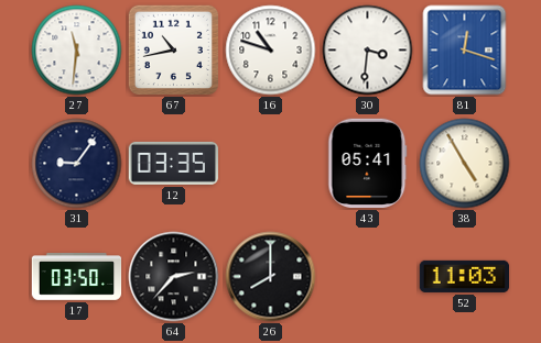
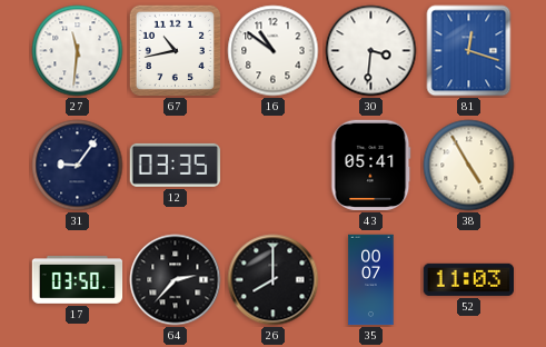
16: 10:48 -> 10:51 (274, 51)
35: none -> 00:07 (371, 280)
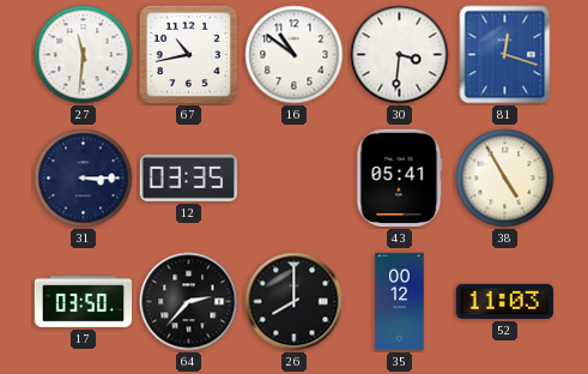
31: 9:06 -> 3:15 (84, 179)
35: 00:07 -> 00:12 (400, 302)
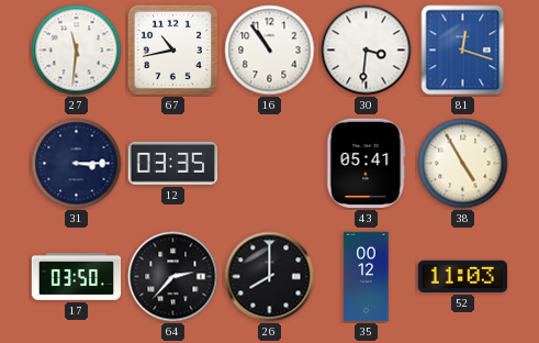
16: 10:51 -> 10:54 (270, 51)
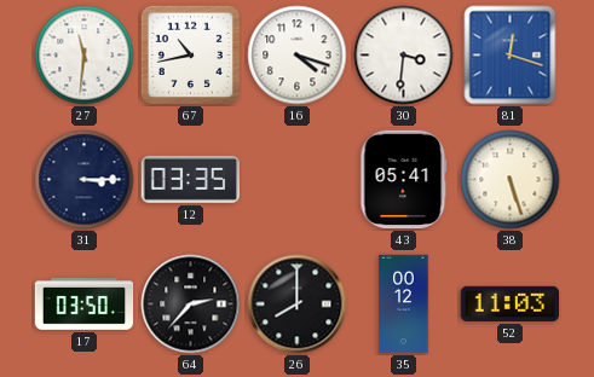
16: 10:54 -> 4:18 (298, 56)
38: 4:55 -> 5:27 (511, 180)
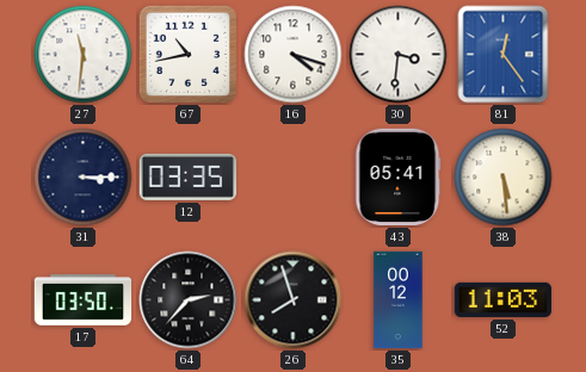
81: 12:18 -> 12:24 (504, 55)
38: 5:27 -> 5:29 (504, 178)
26: 8:00 -> 7:57 (294, 300)
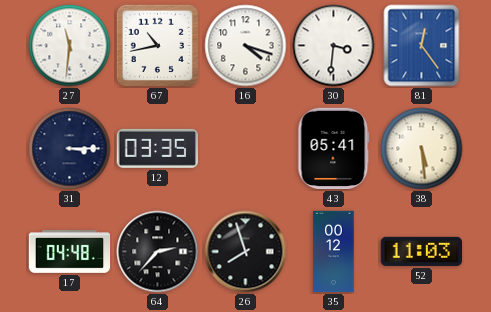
17: 03:50 -> 04:48 (70, 252)
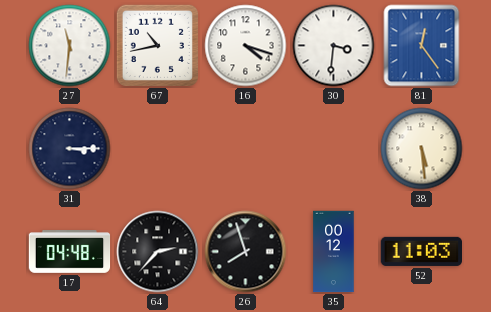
12: 03:35 -> none (157, 148)
43: 05:41 -> none (334, 149)
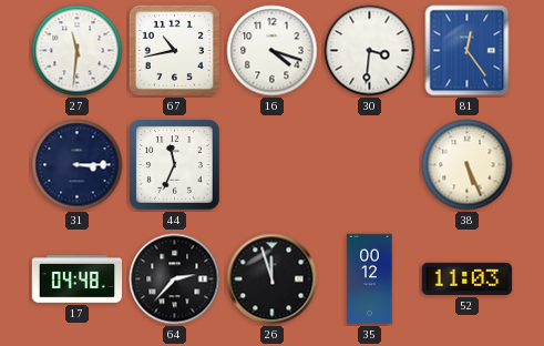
44: none -> 11:34 (175, 165)
38: 5:29 -> 5:26 (468, 165)
26: 7:57 -> 11:57 (273, 279)
